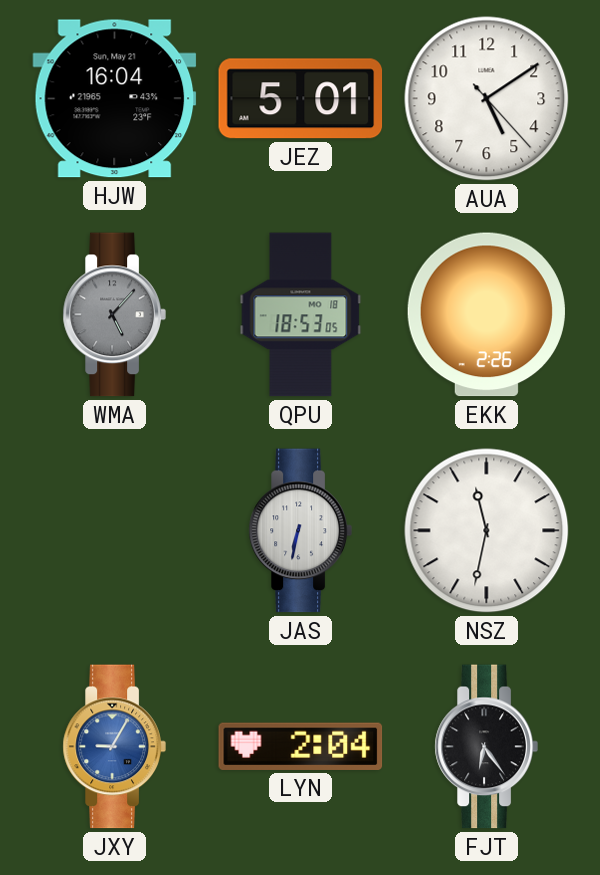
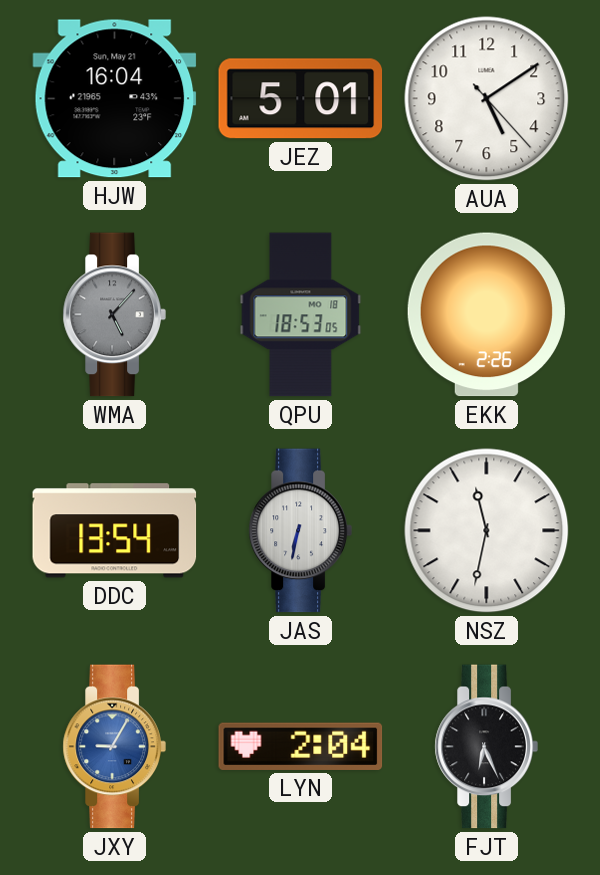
DDC: none -> 13:54 (115, 531)
FJT: 6:24 -> 6:26 (486, 747)
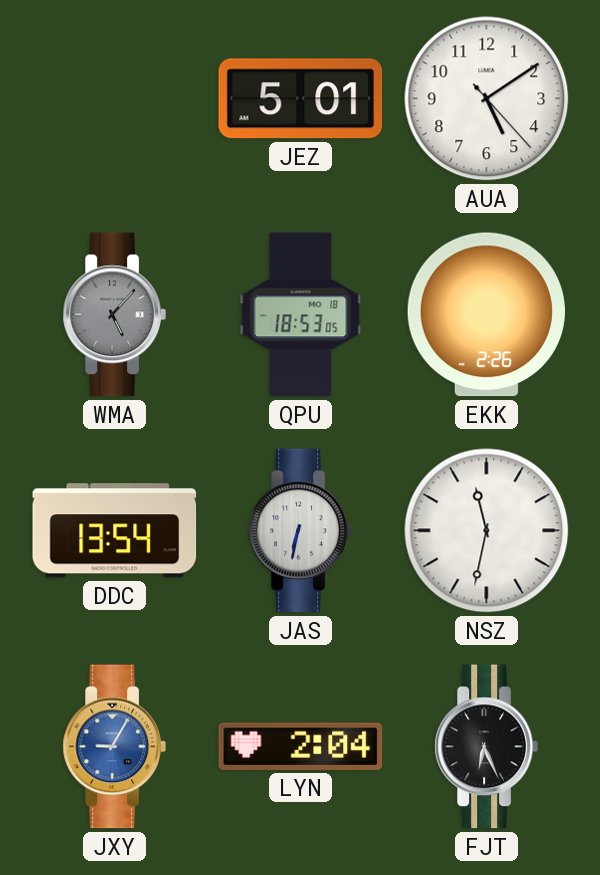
HJW: 16:04 -> none (115, 99)
